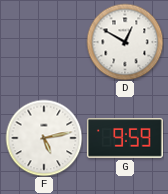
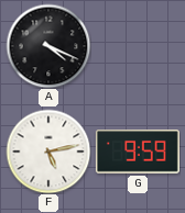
A: none -> 4:19 (48, 46)
D: 12:50 -> none (125, 42)
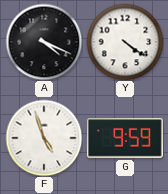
Y: none -> 4:21 (125, 42)
F: 5:13 -> 4:57 (44, 138)
